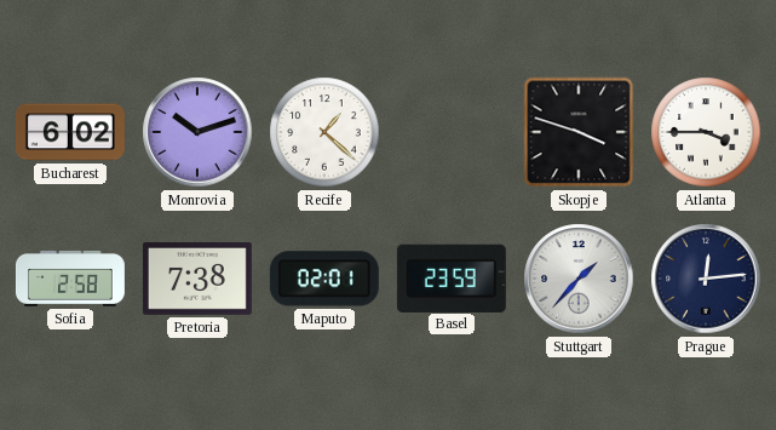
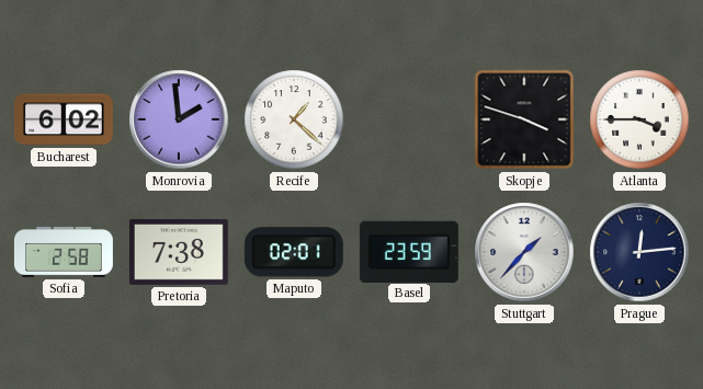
Monrovia: 10:12 -> 1:59 (179, 119)
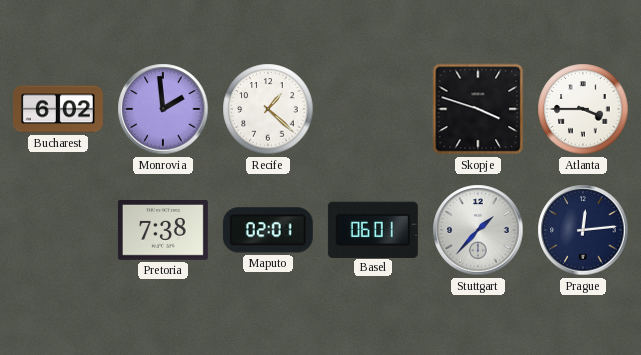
Sofia: 2:58 -> none (64, 252)
Basel: 23:59 -> 06:01 (373, 229)
